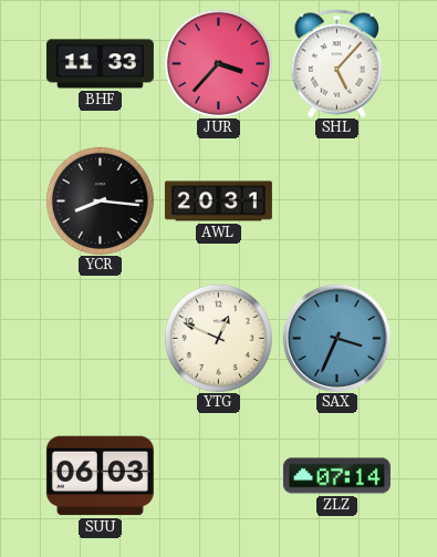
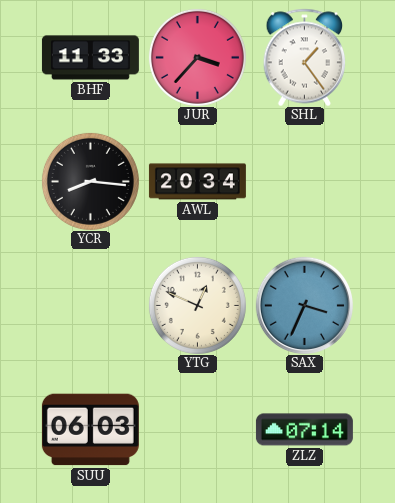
SHL: 5:07 -> 1:24 (305, 57)
AWL: 20:31 -> 20:34 (197, 182)
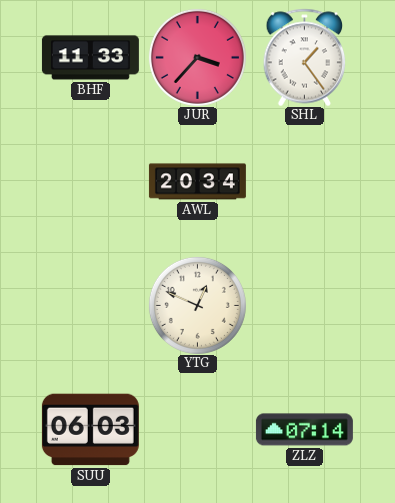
YCR: 8:16 -> none (90, 181)
SAX: 3:34 -> none (304, 305)
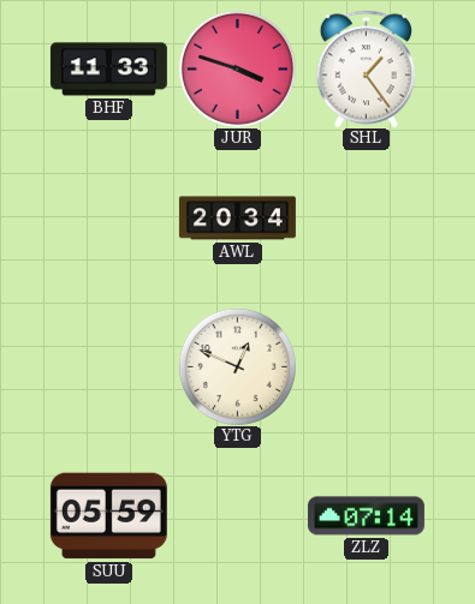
JUR: 3:37 -> 3:48 (237, 68)
SUU: 06:03 -> 05:59 (108, 516)
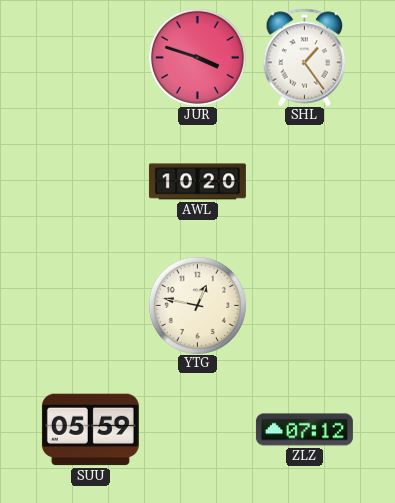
BHF: 11:33 -> none (108, 70)
AWL: 20:34 -> 10:20 (197, 182)
YTG: 12:49 -> 12:47 (197, 305)
ZLZ: 07:14 -> 07:12 (304, 430)
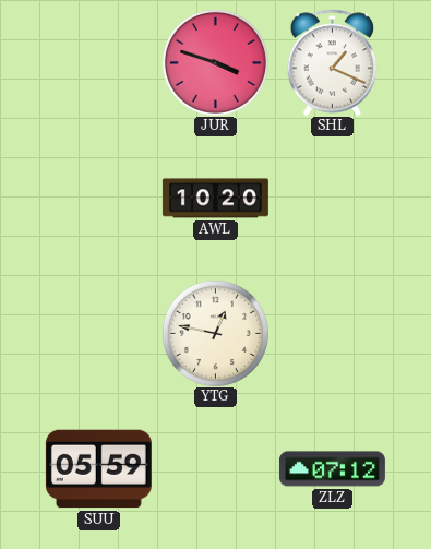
SHL: 1:24 -> 1:19 (333, 62)
